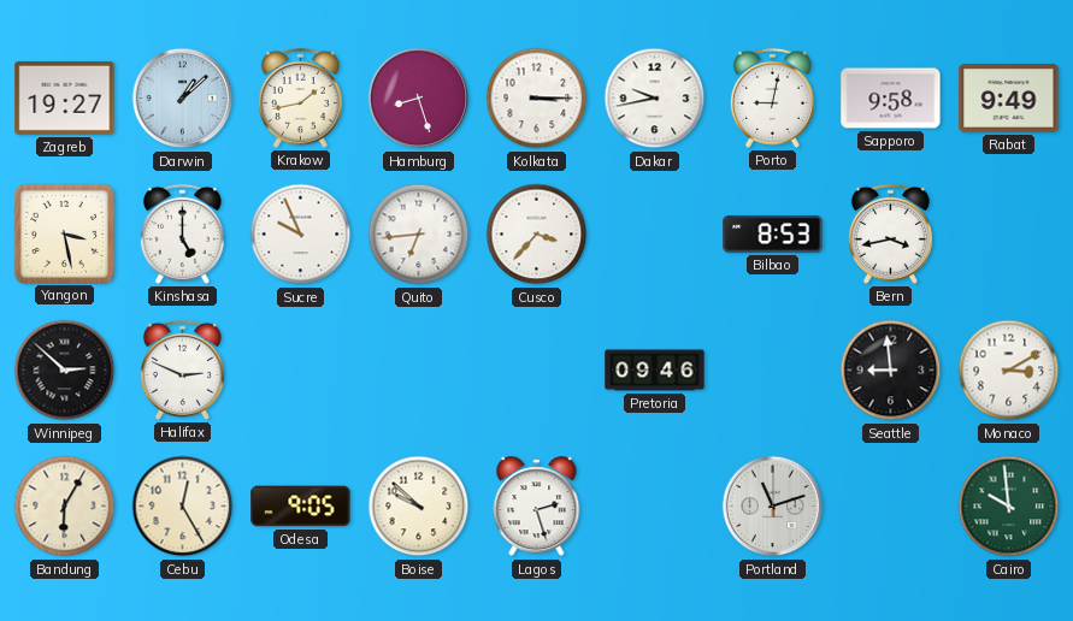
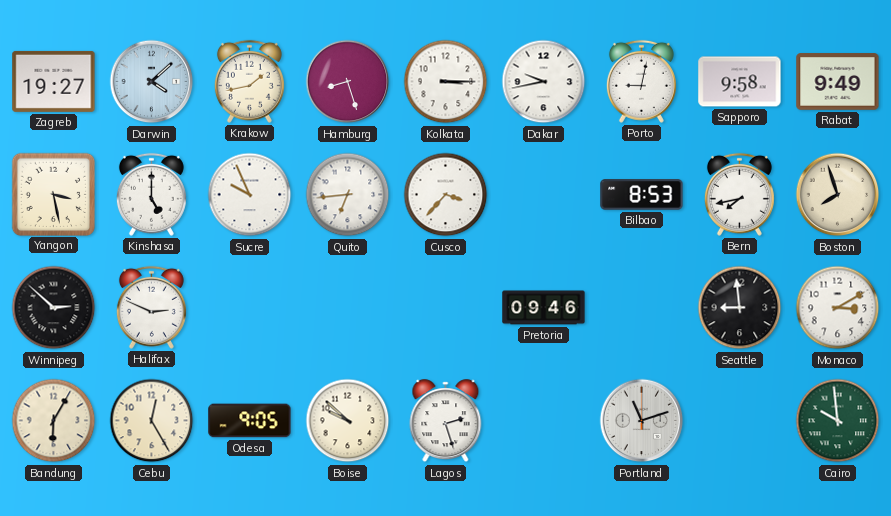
Darwin: 1:08 -> 4:08 (152, 82)
Bern: 3:43 -> 7:43 (739, 194)
Boston: none -> 7:57 (838, 195)
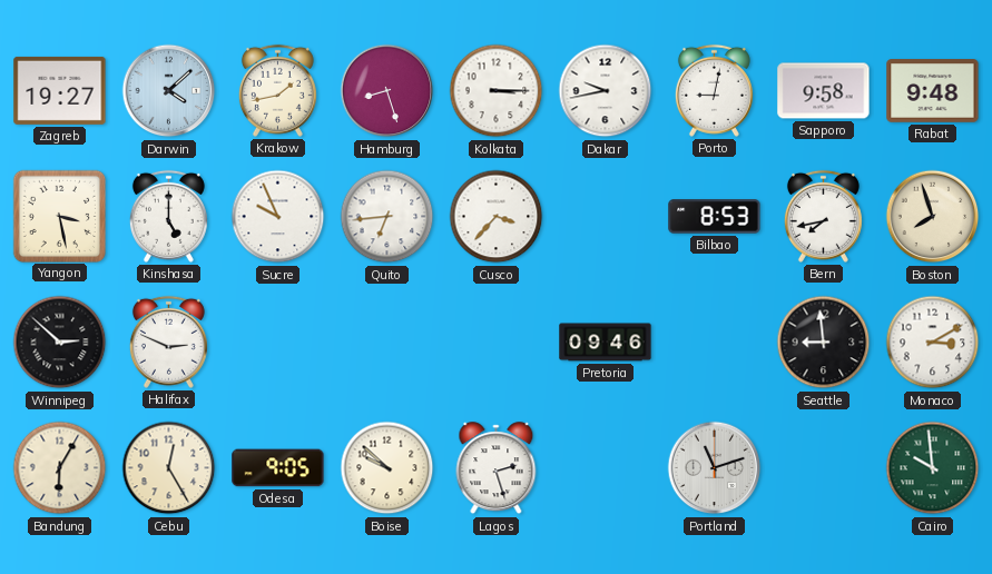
Rabat: 9:49 -> 9:48 (933, 91)
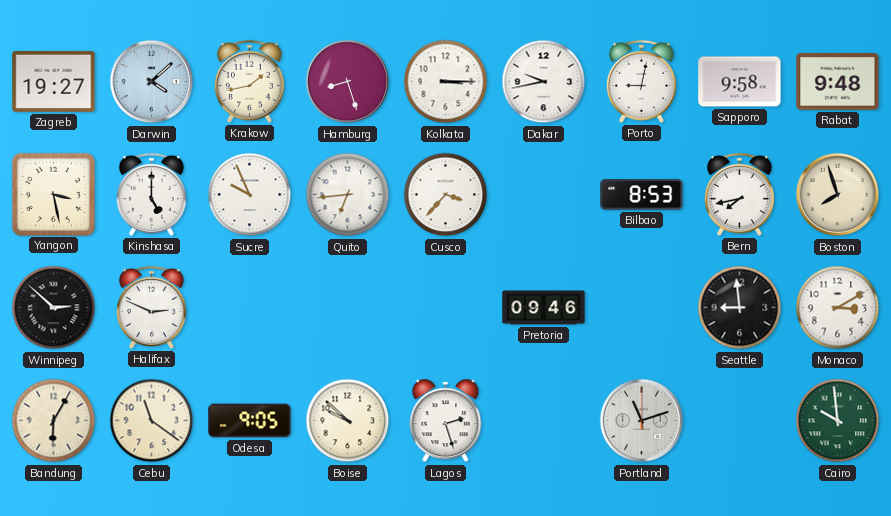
Cebu: 12:25 -> 11:21 (152, 421)
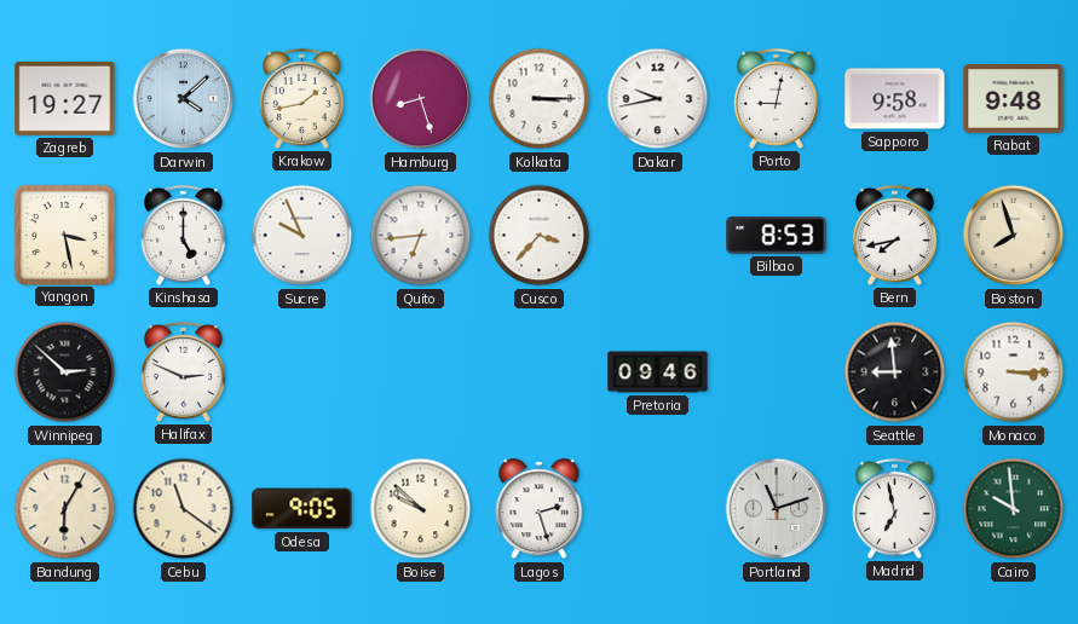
Monaco: 3:10 -> 3:15 (1014, 372)
Madrid: none -> 6:58 (894, 508)
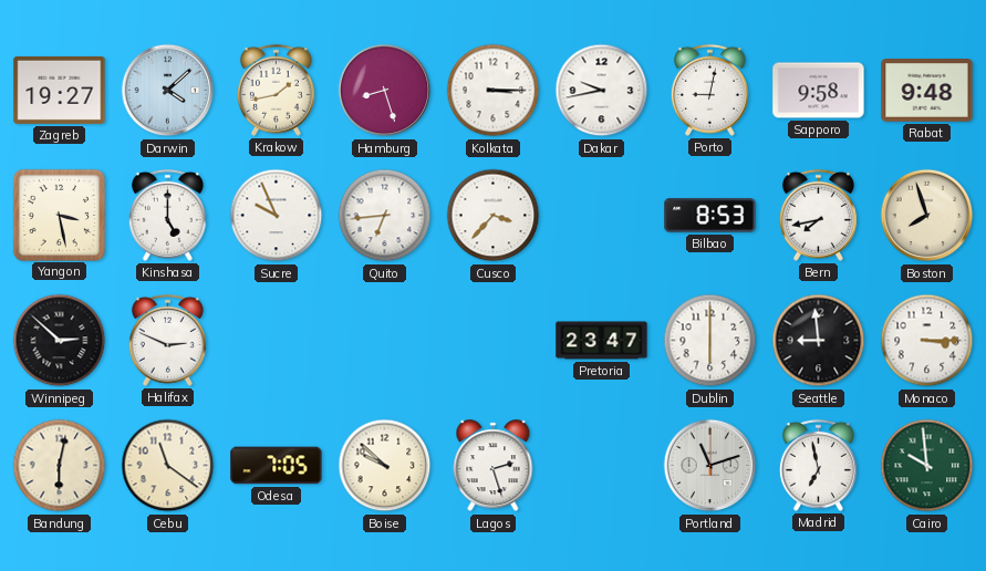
Pretoria: 09:46 -> 23:47 (602, 341)
Dublin: none -> 6:00 (710, 341)
Bandung: 6:05 -> 6:02 (60, 466)
Odesa: 9:05 -> 7:05 (277, 466)
